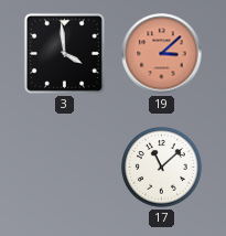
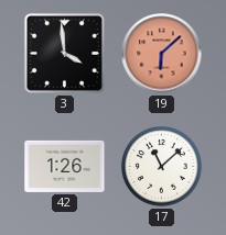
19: 3:08 -> 6:08 (162, 54)
42: none -> 1:26 (65, 166)
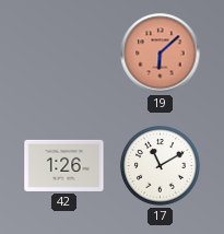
3: 3:59 -> none (64, 53)
17: 11:08 -> 11:10 (161, 166)
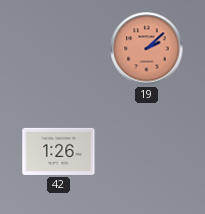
19: 6:08 -> 2:08 (147, 49)
17: 11:10 -> none (161, 166)
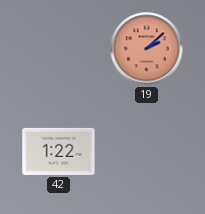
42: 1:26 -> 1:22 (59, 151)
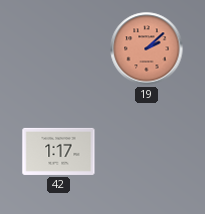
42: 1:22 -> 1:17 (59, 151)
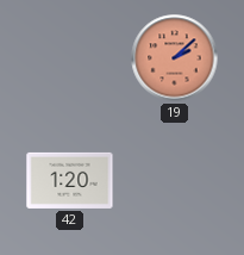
42: 1:17 -> 1:20 (70, 180)
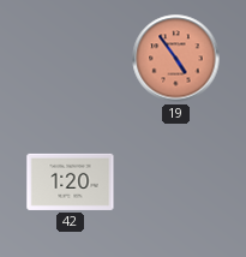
19: 2:08 -> 4:54 (176, 59)
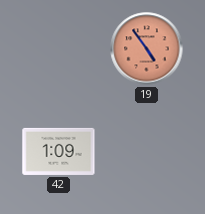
42: 1:20 -> 1:09 (59, 151)
